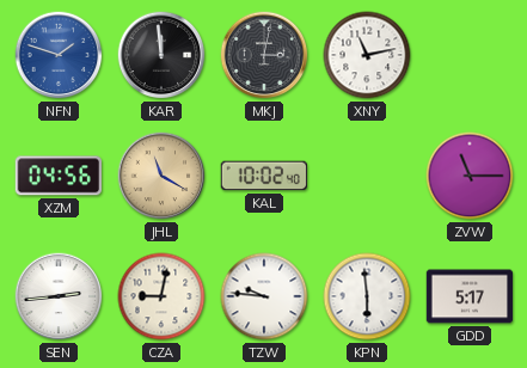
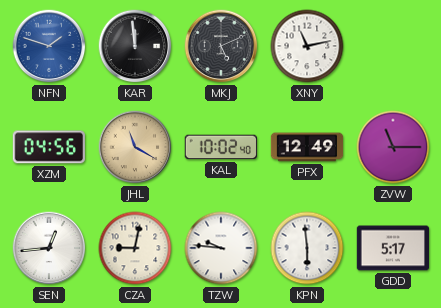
MKJ: 3:02 -> 5:11 (221, 46)
PFX: none -> 12:49 (307, 147)
SEN: 2:44 -> 12:44 (49, 248)
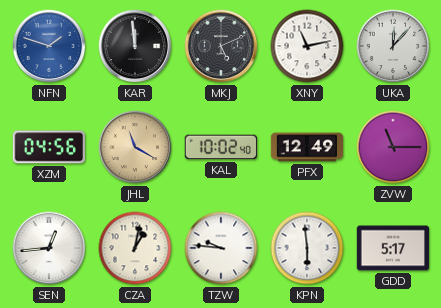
UKA: none -> 12:07 (393, 46)
CZA: 9:02 -> 1:02 (135, 248)
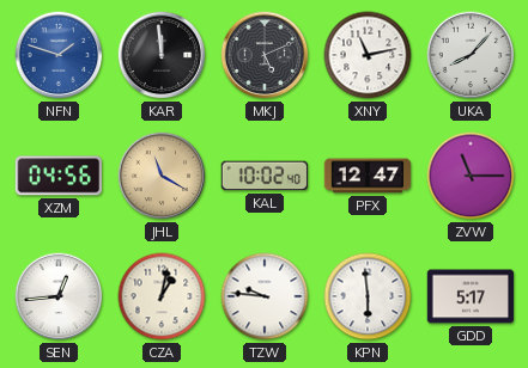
UKA: 12:07 -> 8:07 (471, 55)
PFX: 12:49 -> 12:47 (368, 176)
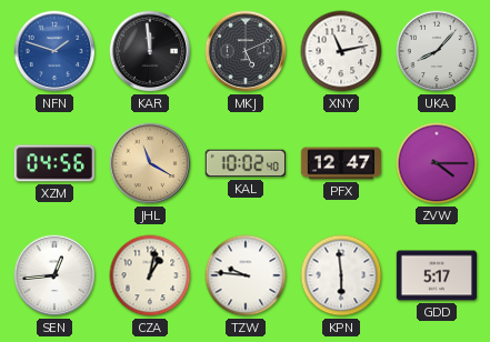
ZVW: 11:15 -> 4:15 (437, 163)
